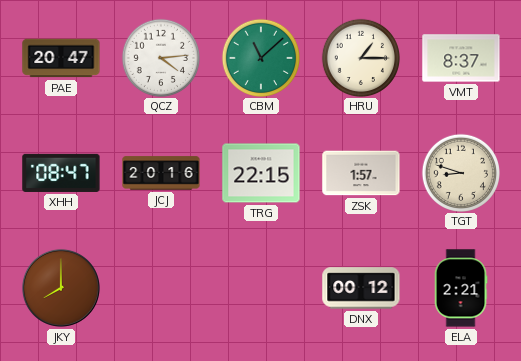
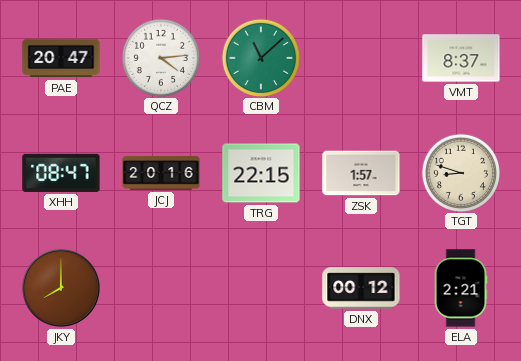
HRU: 1:15 -> none (360, 57)
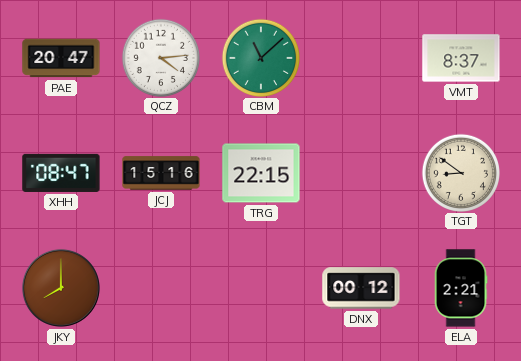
JCJ: 20:16 -> 15:16 (161, 173)
ZSK: 1:57 -> none (361, 173)
TGT: 8:48 -> 8:51 (460, 172)
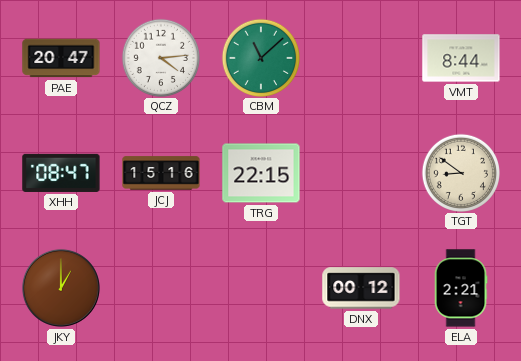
VMT: 8:37 -> 8:44 (461, 58)
JKY: 8:00 -> 1:00 (61, 288)
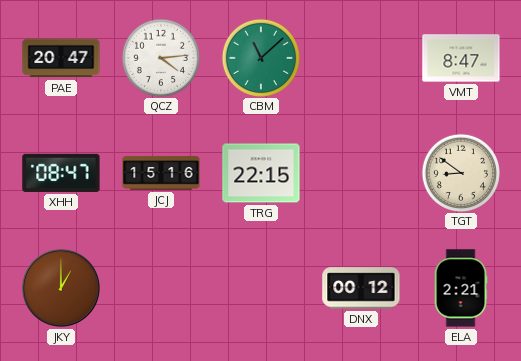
VMT: 8:44 -> 8:47 (461, 58)
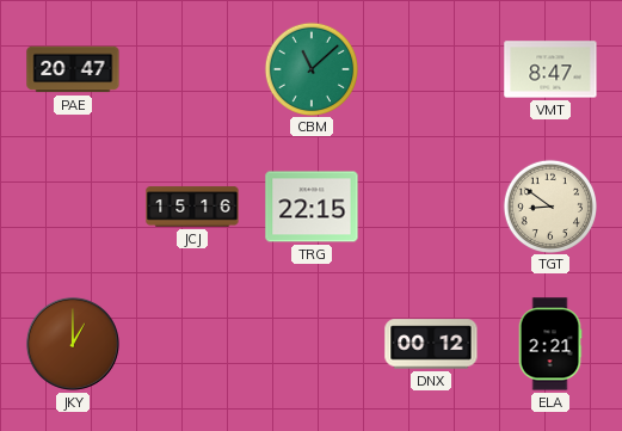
QCZ: 4:14 -> none (160, 57)
XHH: 08:47 -> none (61, 173)
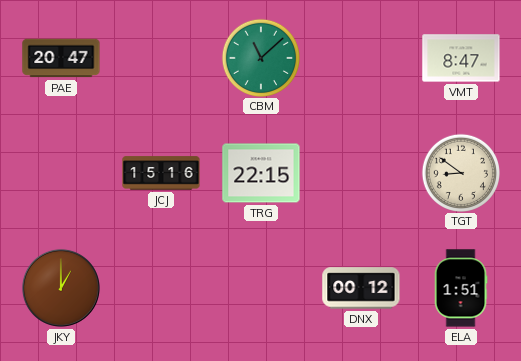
ELA: 2:21 -> 1:51 (461, 288)
